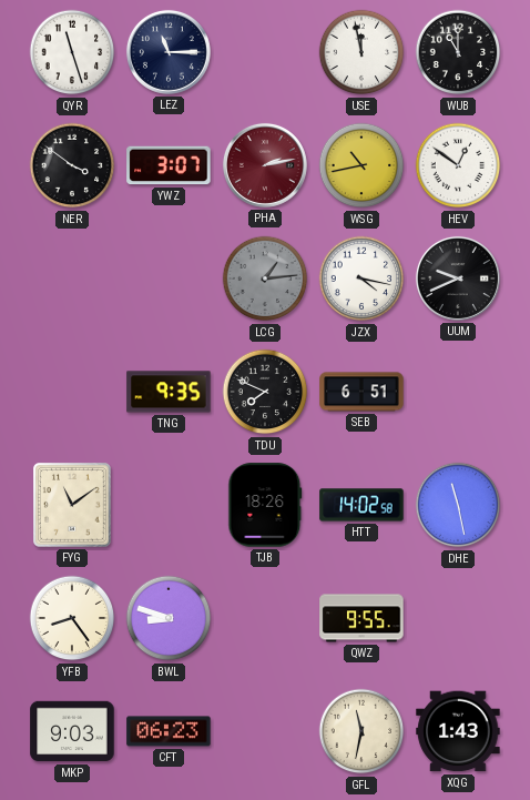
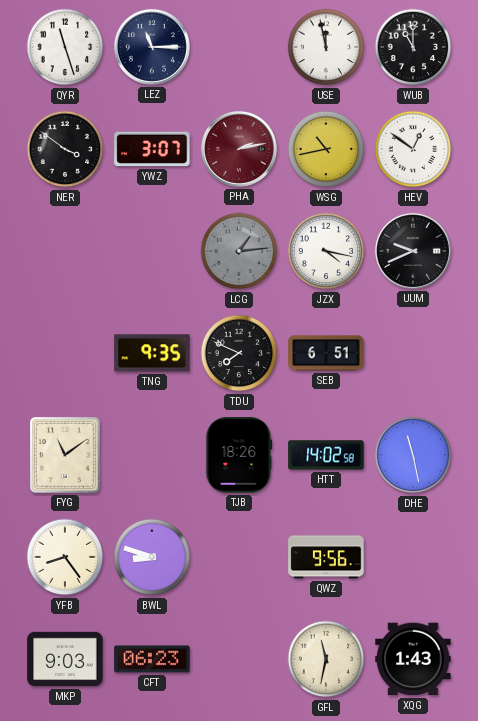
QWZ: 9:55 -> 9:56 (326, 557)
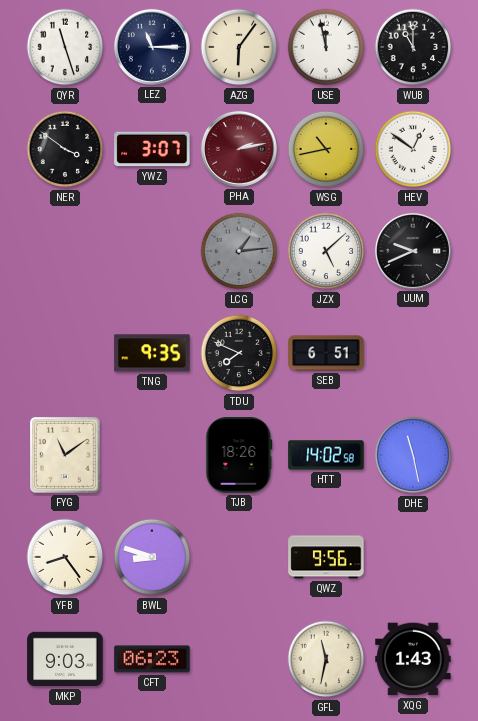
AZG: none -> 6:06 (239, 47)
JZX: 4:17 -> 5:08 (326, 251)
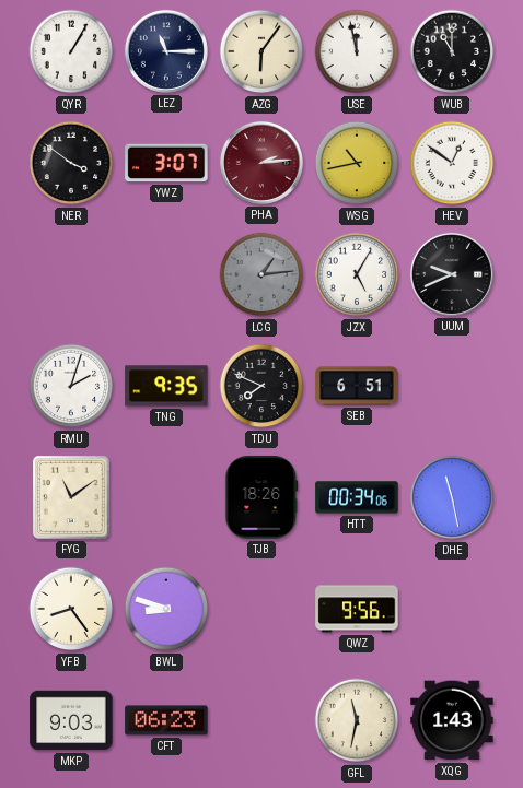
QYR: 11:27 -> 1:05 (71, 51)
PHA: 2:13 -> 2:14 (261, 163)
JZX: 5:08 -> 5:05 (357, 274)
RMU: none -> 2:03 (71, 386)
HTT: 14:02 -> 00:34 (357, 497)
